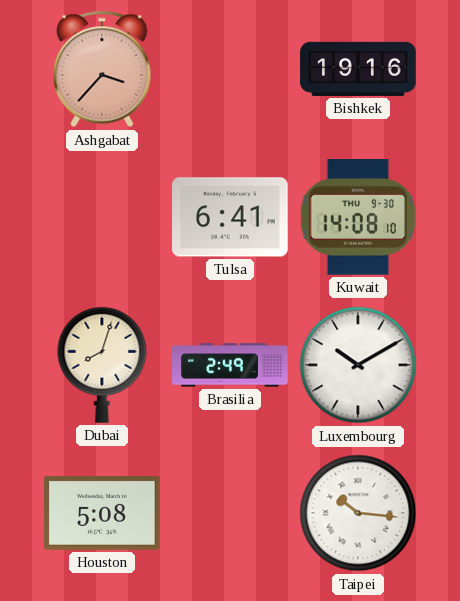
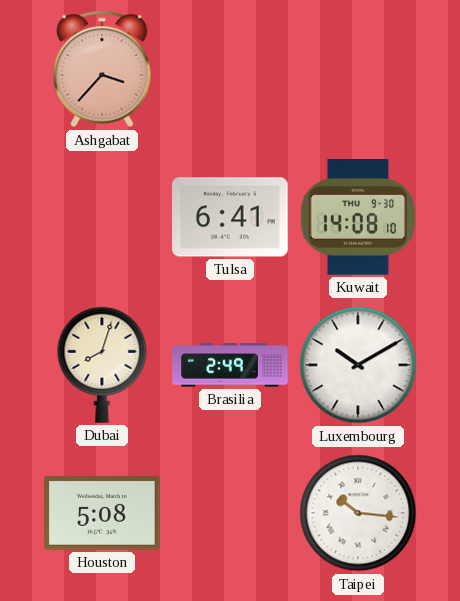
Bishkek: 19:16 -> none (358, 69)
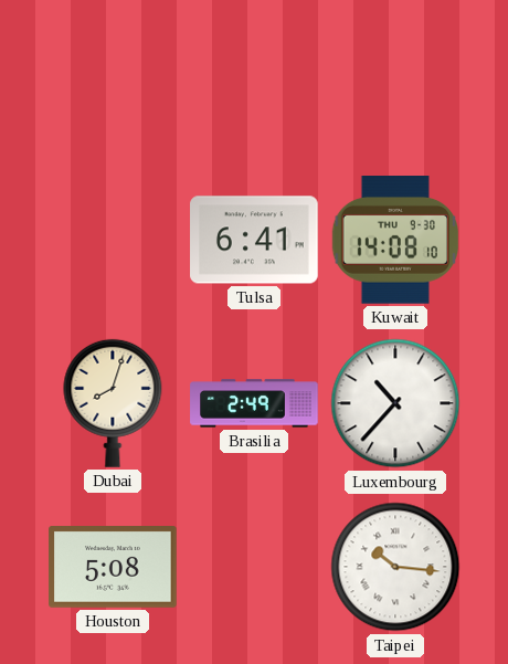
Ashgabat: 3:37 -> none (102, 69)
Luxembourg: 10:10 -> 10:37 (395, 403)
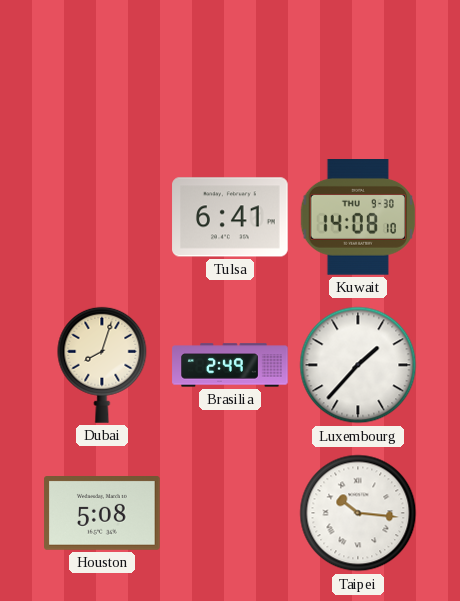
Luxembourg: 10:37 -> 1:37 (358, 365)
